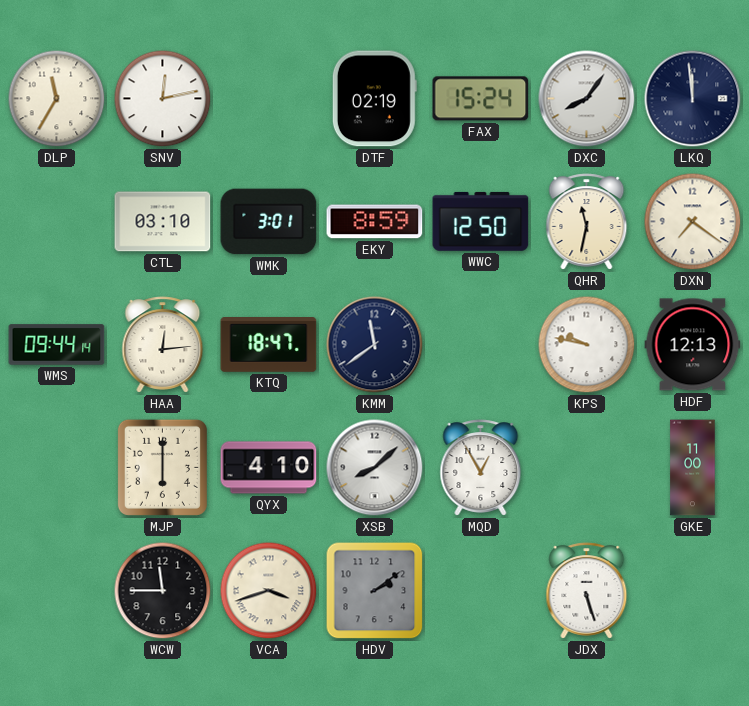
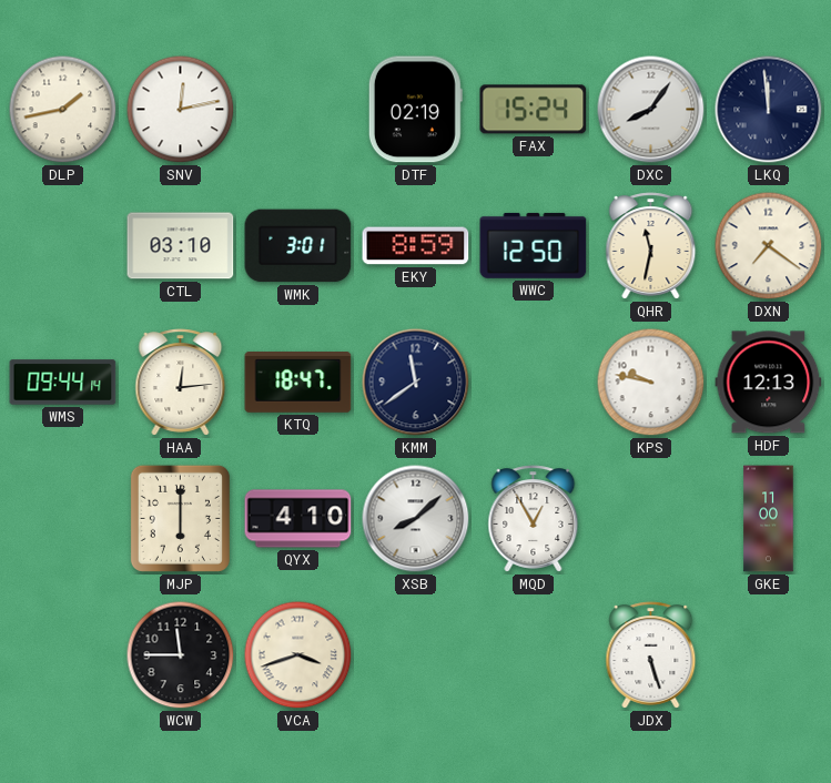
DLP: 11:35 -> 1:43 (63, 110)
HDV: 2:09 -> none (375, 591)
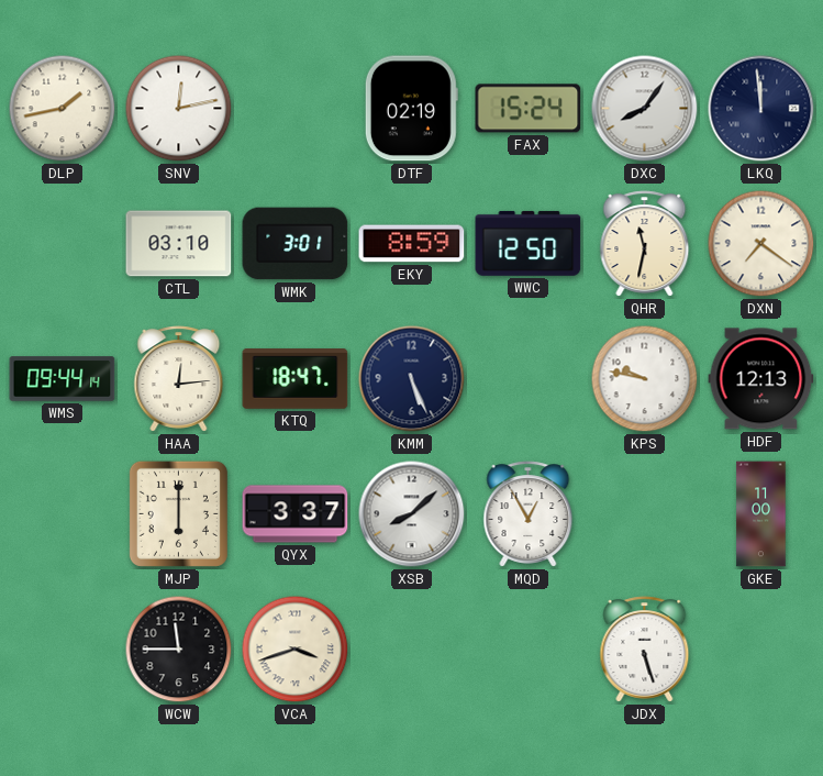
KMM: 11:39 -> 5:26 (412, 379)
QYX: 4:10 -> 3:37 (296, 514)
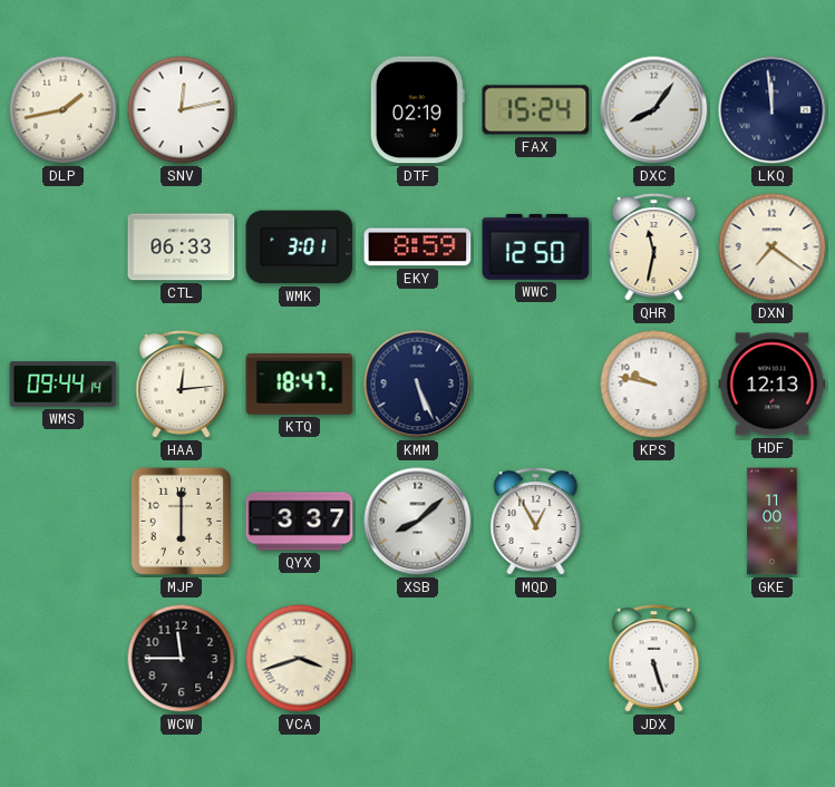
CTL: 03:10 -> 06:33 (182, 247)
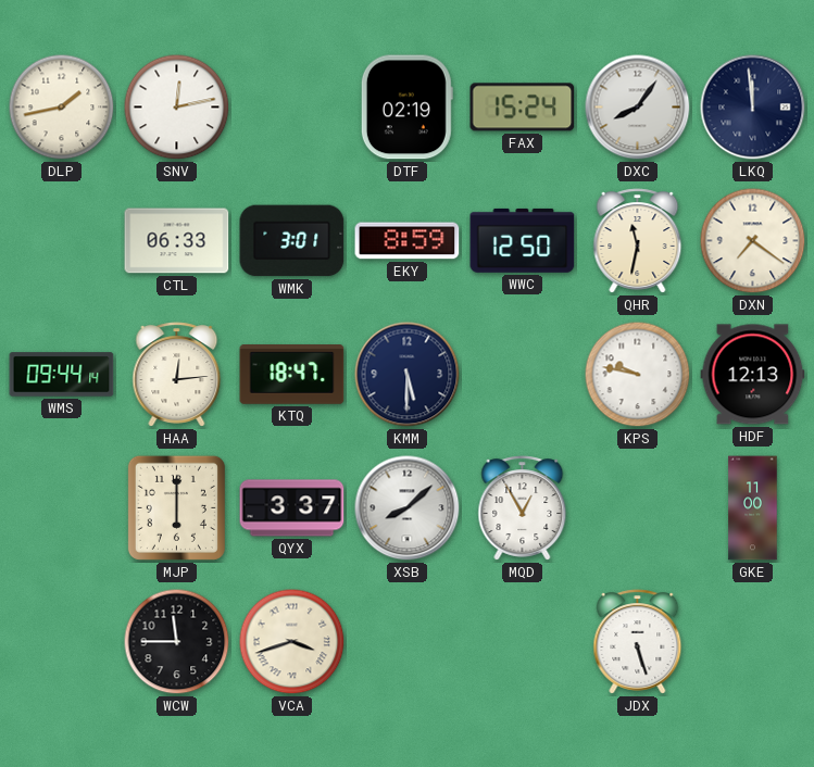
KMM: 5:26 -> 5:30 (408, 375)
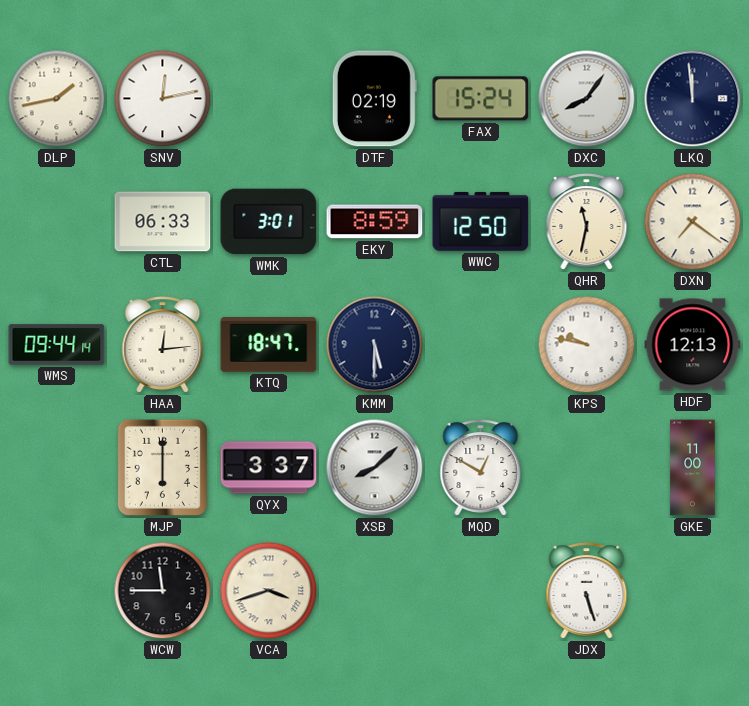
MQD: 12:55 -> 12:50 (481, 468)
